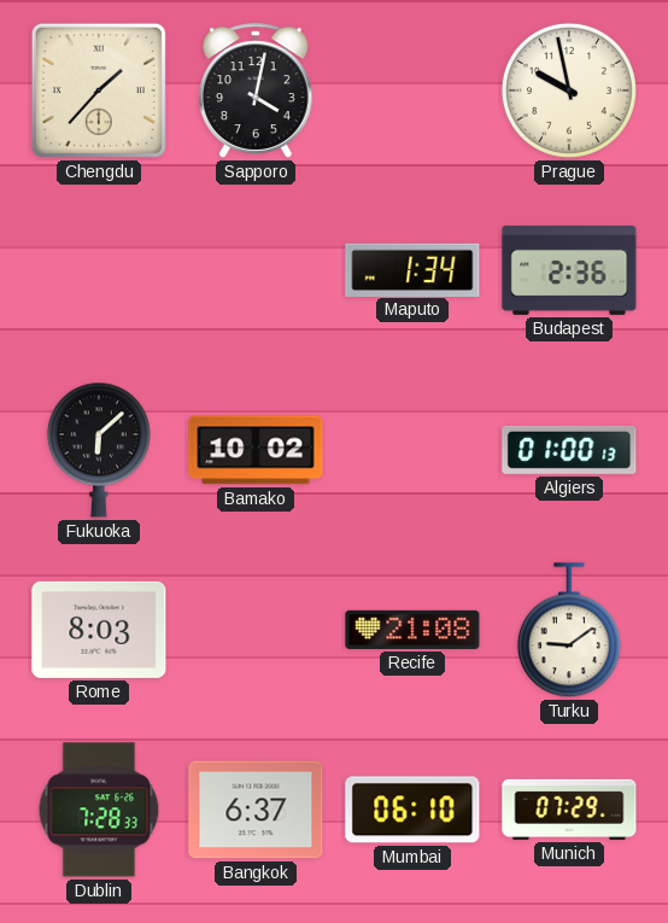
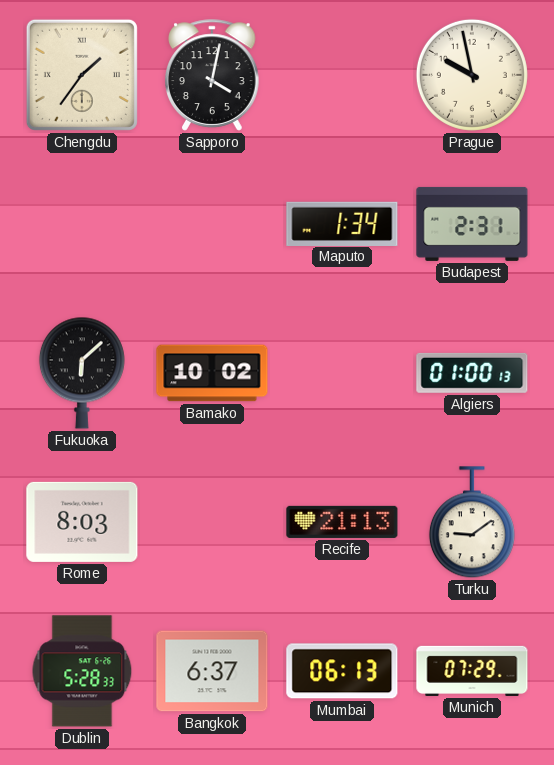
Chengdu: 1:37 -> 1:36 (82, 75)
Budapest: 2:36 -> 2:31 (472, 224)
Recife: 21:08 -> 21:13 (342, 522)
Dublin: 7:28 -> 5:28 (82, 671)
Mumbai: 06:10 -> 06:13 (342, 671)
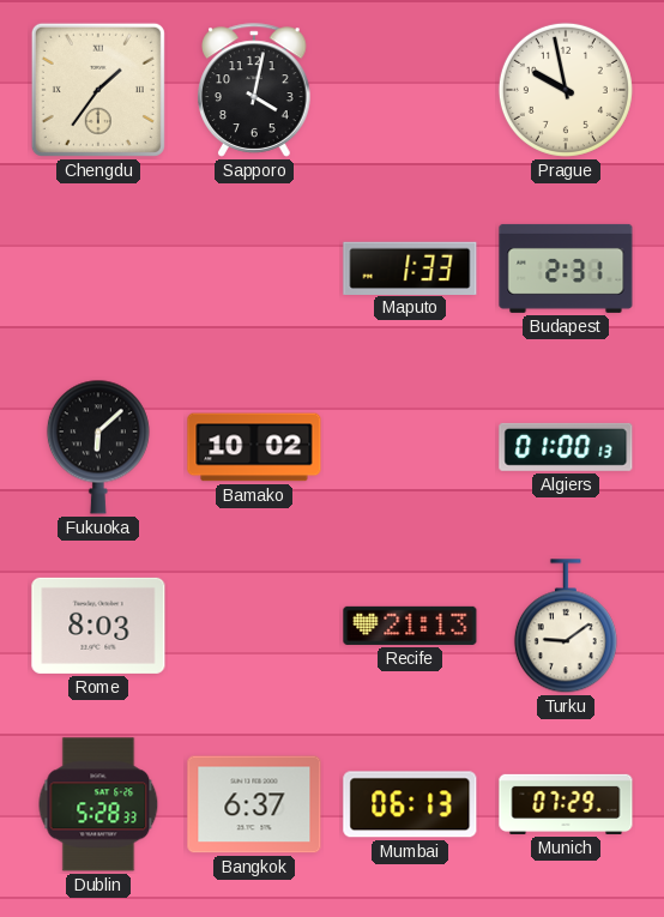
Maputo: 1:34 -> 1:33 (410, 267)
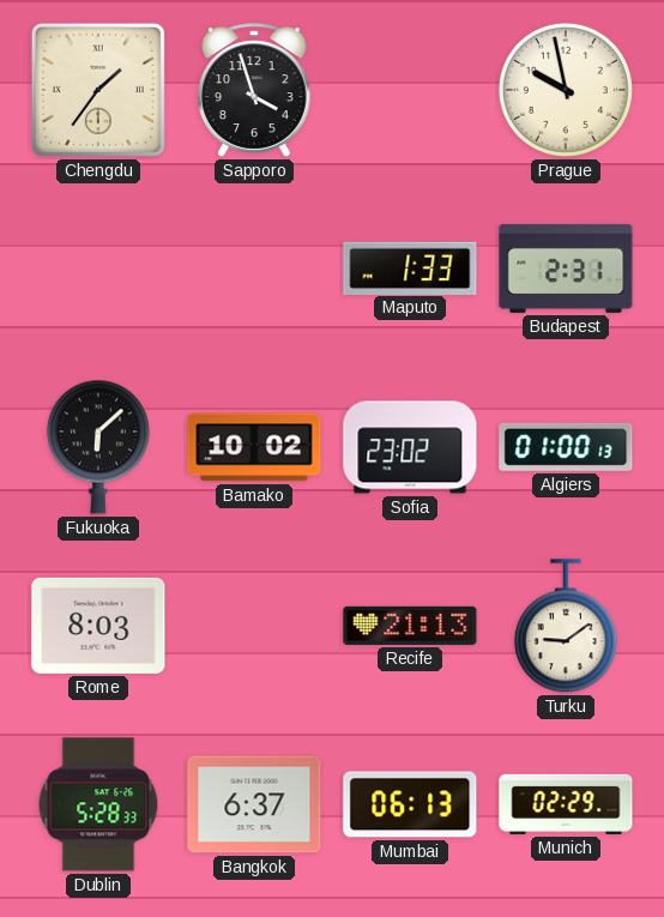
Sapporo: 4:02 -> 3:57 (254, 90)
Sofia: none -> 23:02 (410, 447)
Munich: 07:29 -> 02:29 (566, 804)
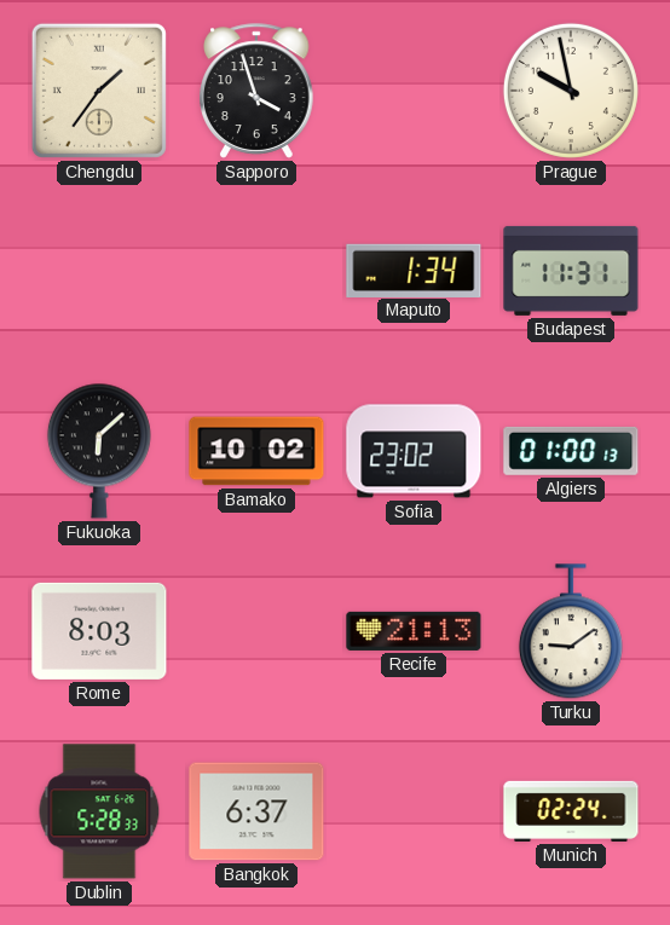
Maputo: 1:33 -> 1:34 (414, 270)
Budapest: 2:31 -> 11:31 (571, 271)
Mumbai: 06:13 -> none (410, 804)
Munich: 02:29 -> 02:24 (571, 811)
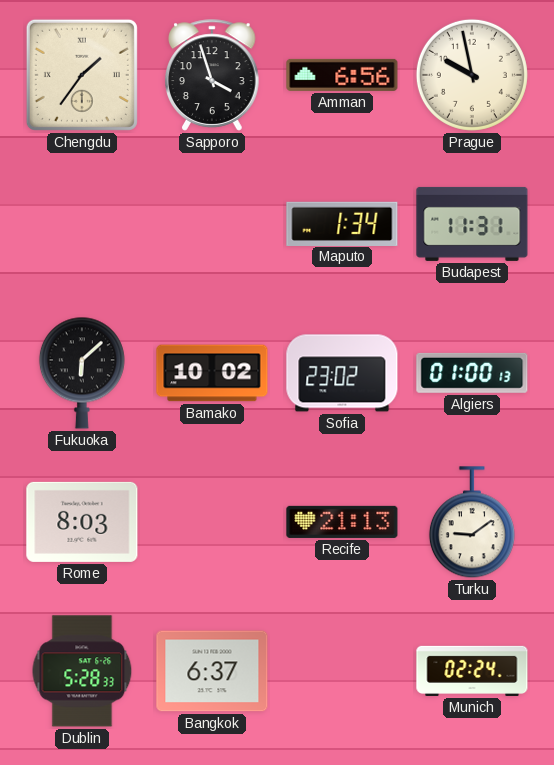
Amman: none -> 6:56 (342, 75)
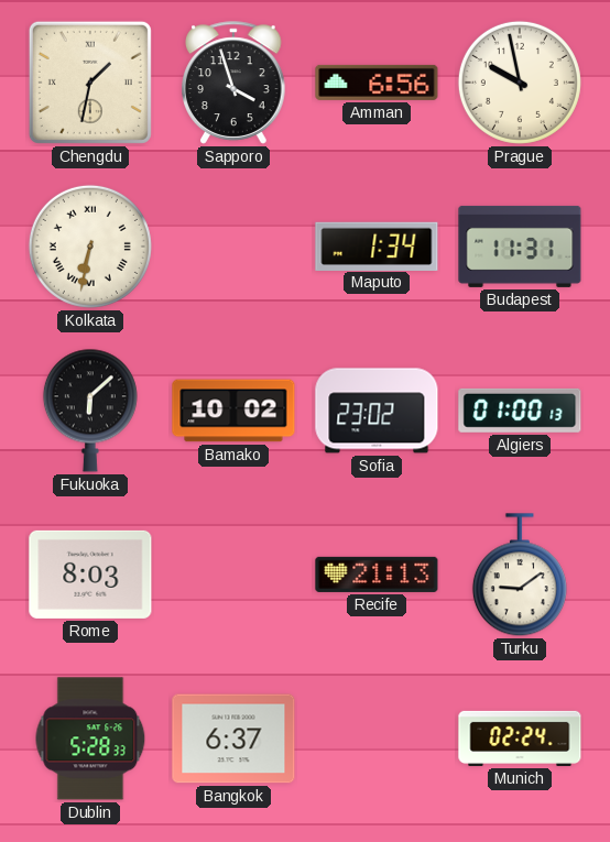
Chengdu: 1:36 -> 1:32 (90, 83)
Kolkata: none -> 6:32 (90, 247)
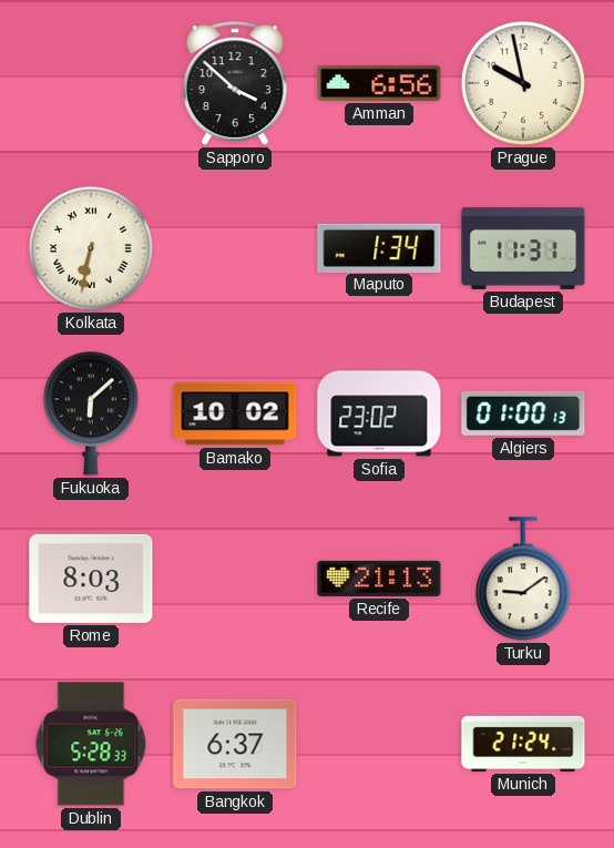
Chengdu: 1:32 -> none (90, 83)
Sapporo: 3:57 -> 3:52 (235, 83)
Munich: 02:24 -> 21:24 (523, 744)
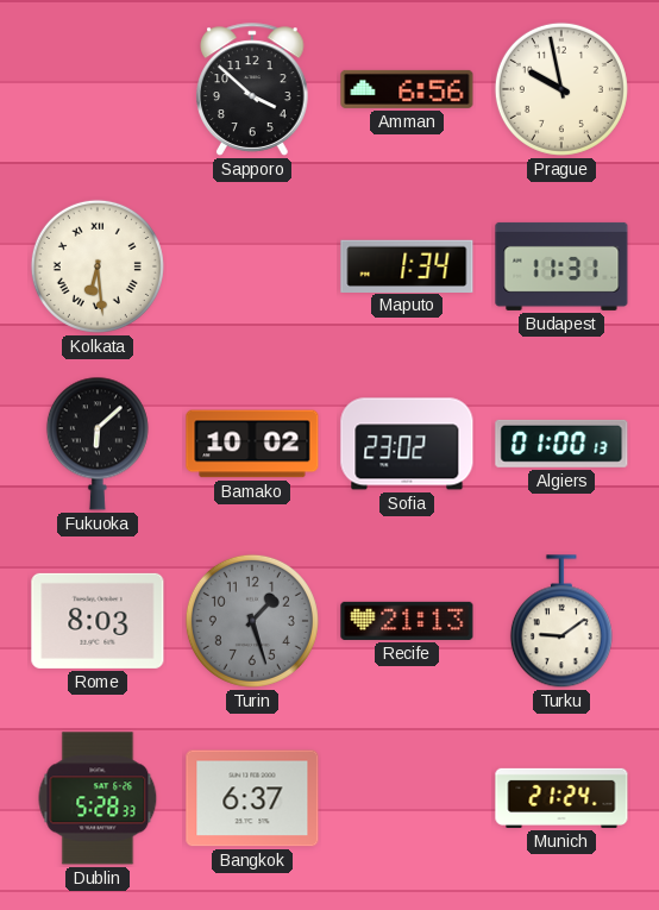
Kolkata: 6:32 -> 6:29 (98, 266)
Turin: none -> 1:27 (252, 621)
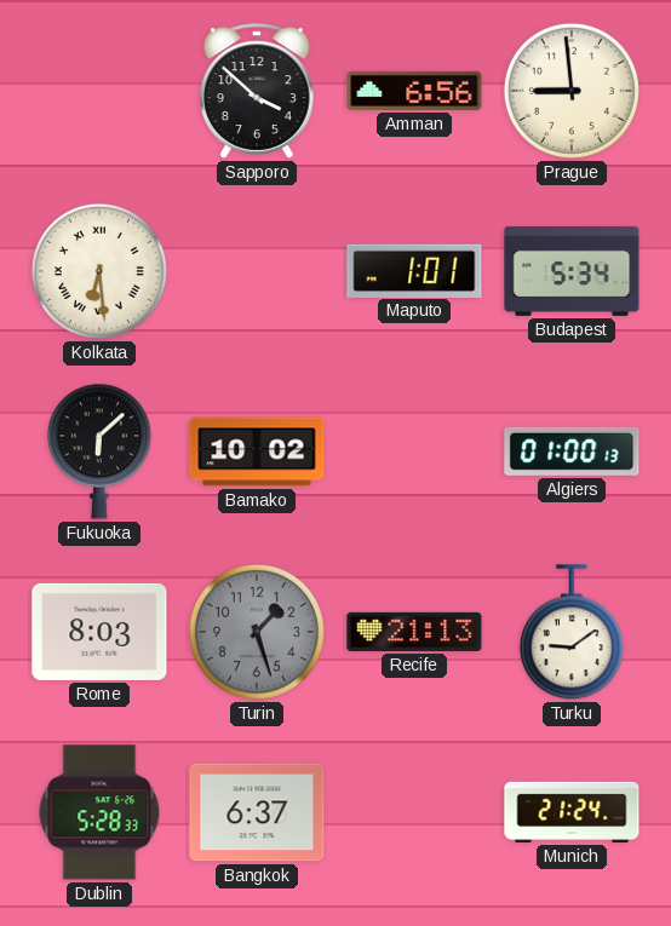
Prague: 9:58 -> 8:59 (572, 91)
Maputo: 1:34 -> 1:01 (414, 270)
Budapest: 11:31 -> 5:34 (572, 271)
Sofia: 23:02 -> none (407, 444)
